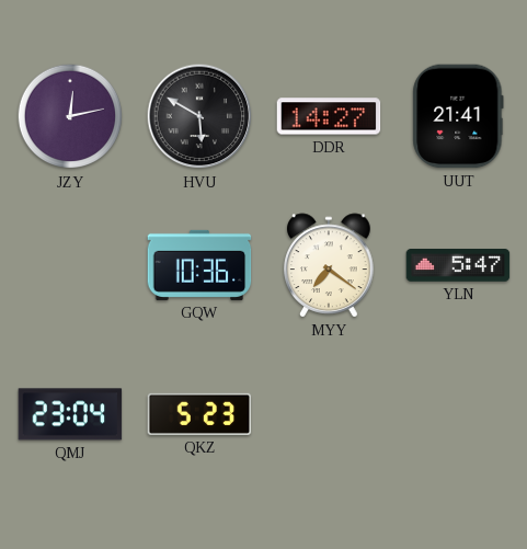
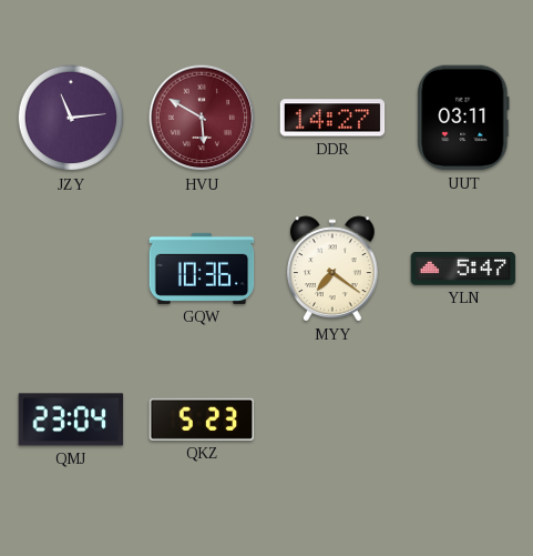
JZY: 12:13 -> 11:14 (71, 118)
HVU dial: black -> burgundy (202, 118)
UUT: 21:41 -> 03:11 (463, 118)
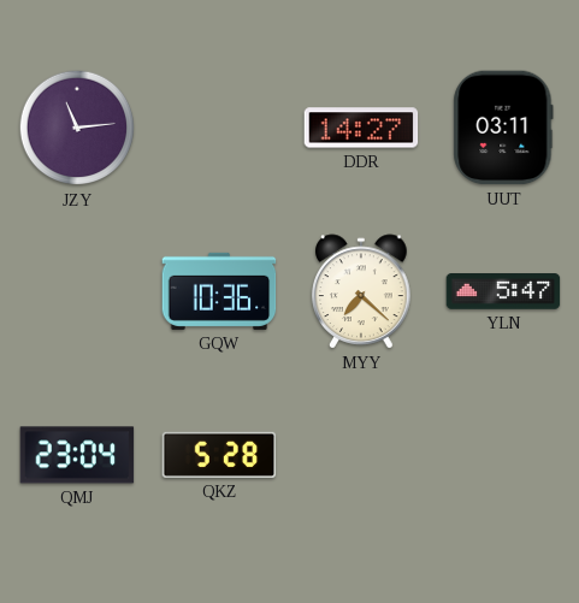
HVU: 5:50 -> none (202, 118)
MYY: 7:21 -> 7:22 (361, 291)
QKZ: 5:23 -> 5:28 (219, 455)
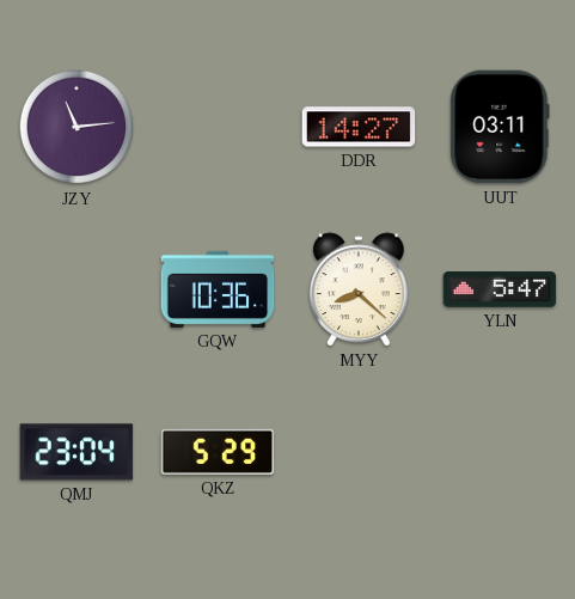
MYY: 7:22 -> 8:22 (359, 289)
QKZ: 5:28 -> 5:29 (218, 452)
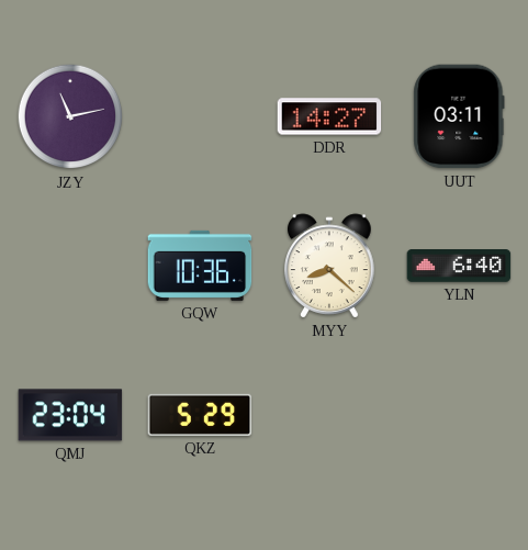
JZY: 11:14 -> 11:13 (70, 116)
YLN: 5:47 -> 6:40 (459, 267)
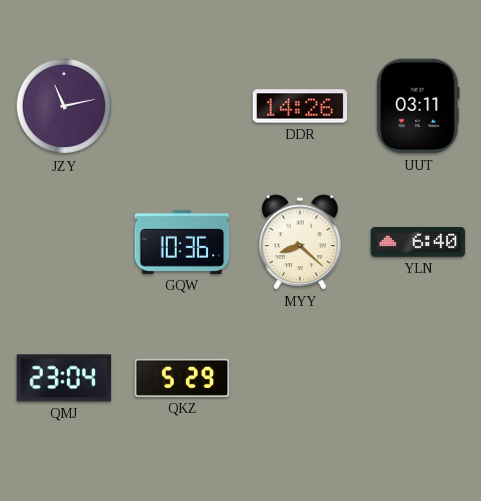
DDR: 14:27 -> 14:26 (300, 106)
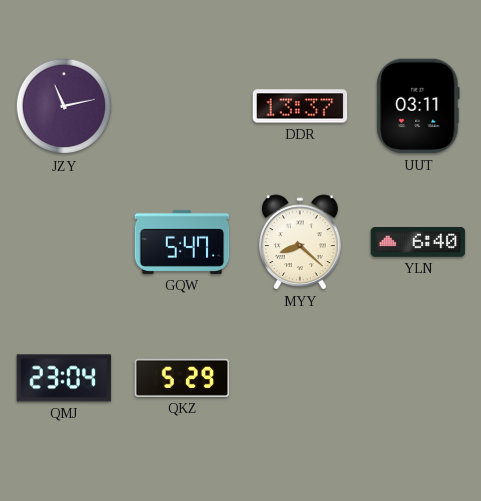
DDR: 14:26 -> 13:37 (300, 106)
GQW: 10:36 -> 5:47 (182, 242)
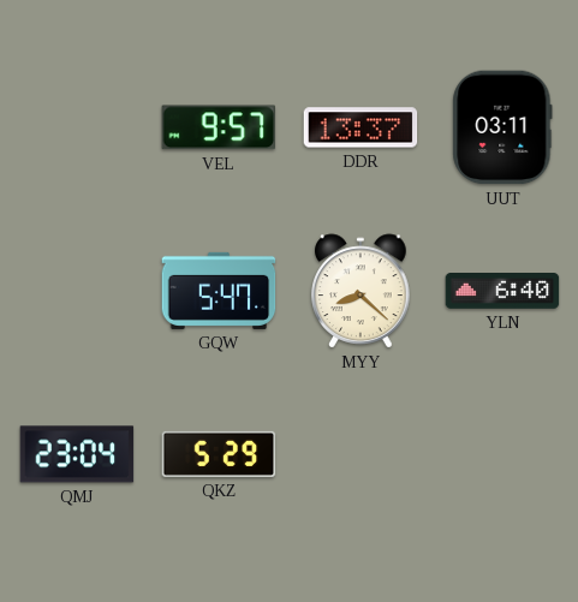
JZY: 11:13 -> none (64, 106)
VEL: none -> 9:57 (218, 127)
